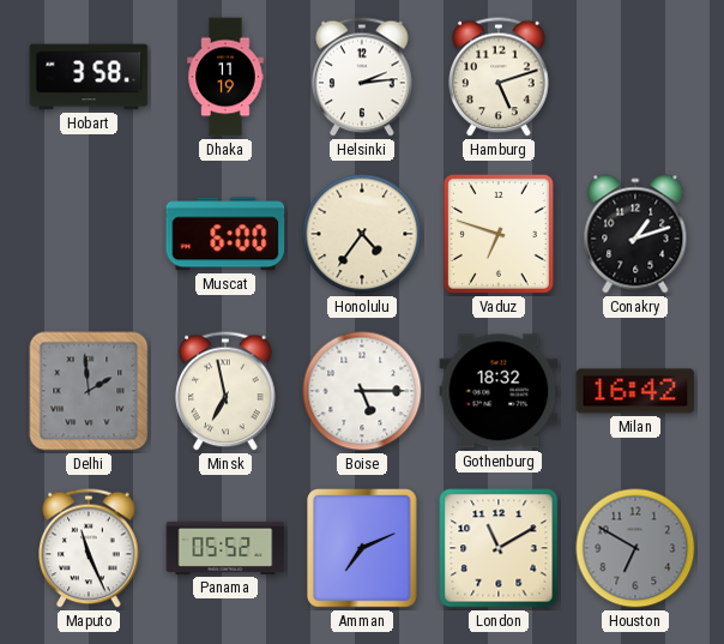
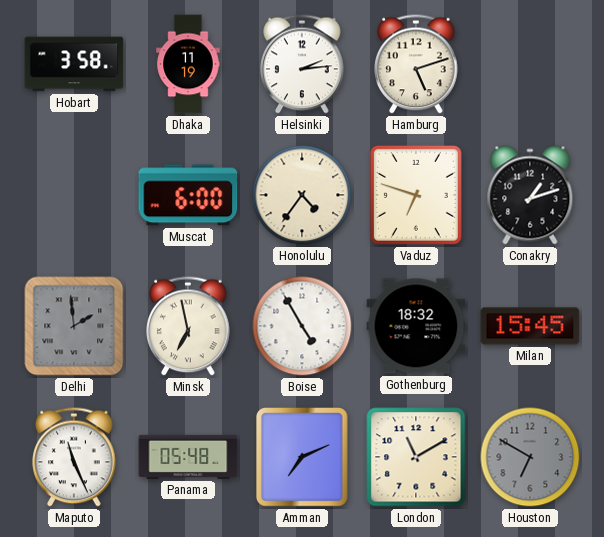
Boise: 5:15 -> 4:55 (302, 326)
Milan: 16:42 -> 15:45 (530, 326)
Panama: 05:52 -> 05:48 (188, 457)
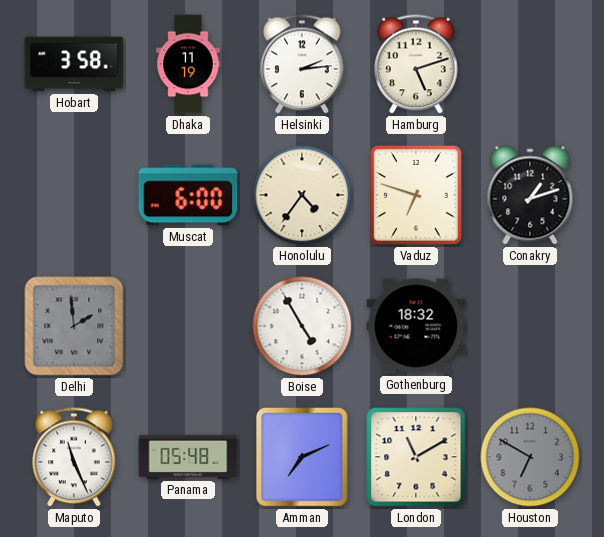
Minsk: 6:58 -> none (188, 326)
Milan: 15:45 -> none (530, 326)
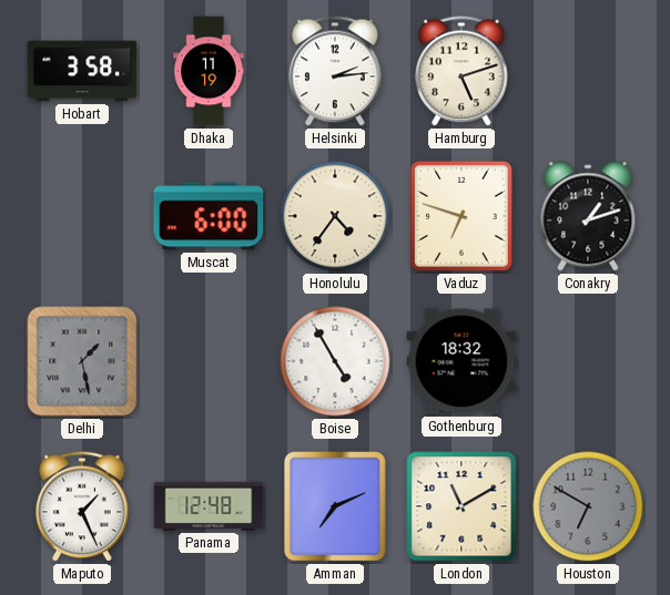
Delhi: 1:59 -> 1:28 (82, 361)
Maputo: 11:26 -> 1:26 (82, 506)
Panama: 05:48 -> 12:48 (209, 506)
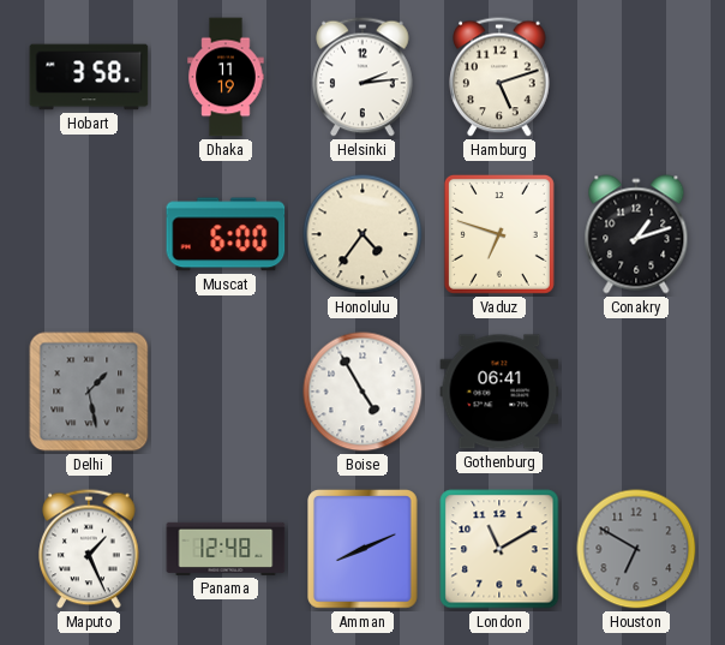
Gothenburg: 18:32 -> 06:41 (499, 392)
Amman: 7:11 -> 8:11 (364, 550)
